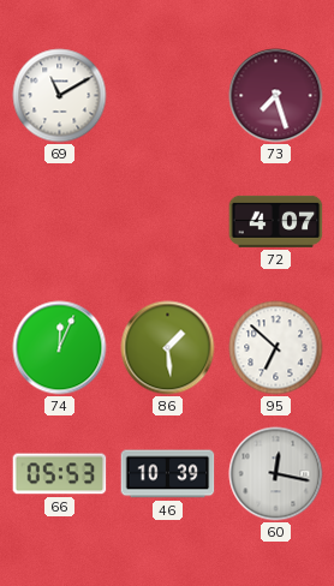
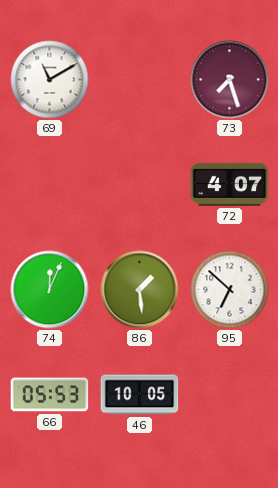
46: 10:39 -> 10:05 (140, 395)
60: 12:17 -> none (276, 474)
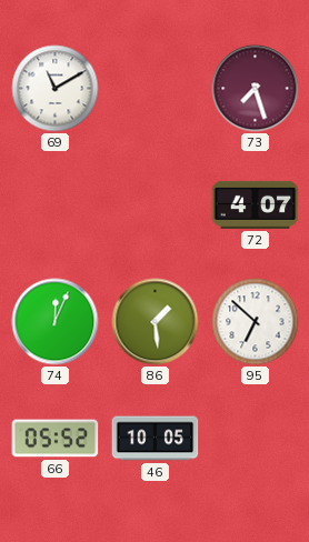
66: 05:53 -> 05:52 (56, 439)
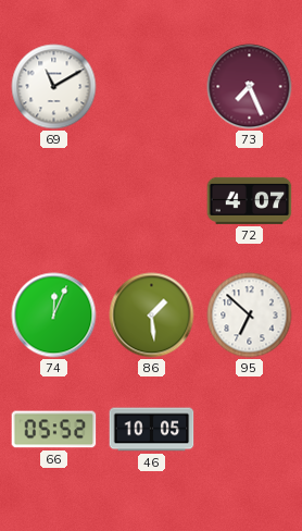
73: 7:27 -> 7:26 (250, 87)
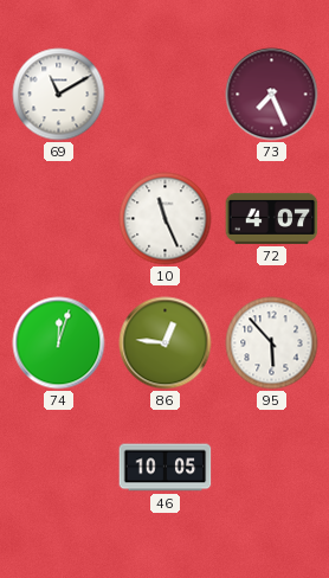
10: none -> 11:26 (166, 219)
74: 12:04 -> 12:03 (59, 343)
86: 1:29 -> 12:46 (166, 343)
95: 6:52 -> 5:53 (272, 343)
66: 05:52 -> none (54, 430)
